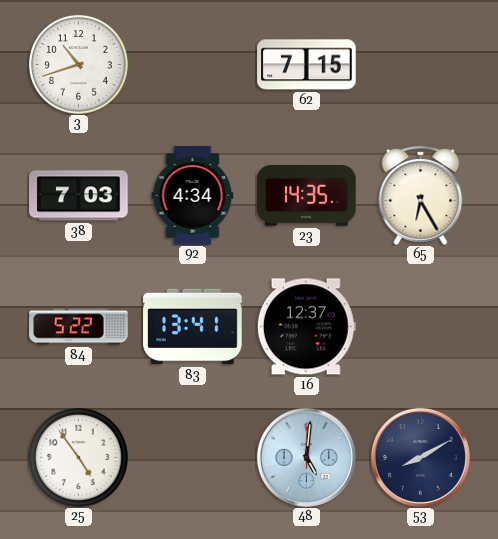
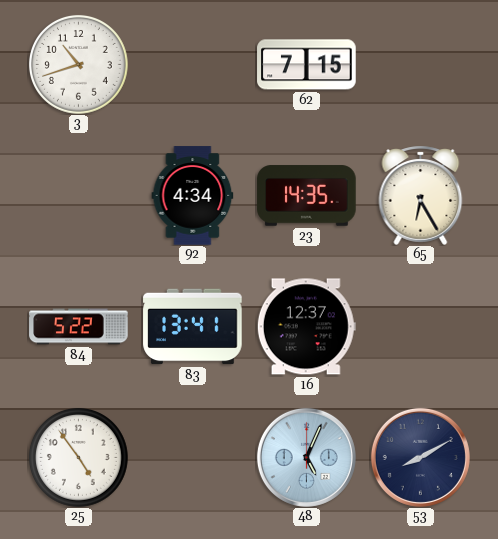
38: 7:03 -> none (79, 196)
48: 5:01 -> 5:04 (306, 457)
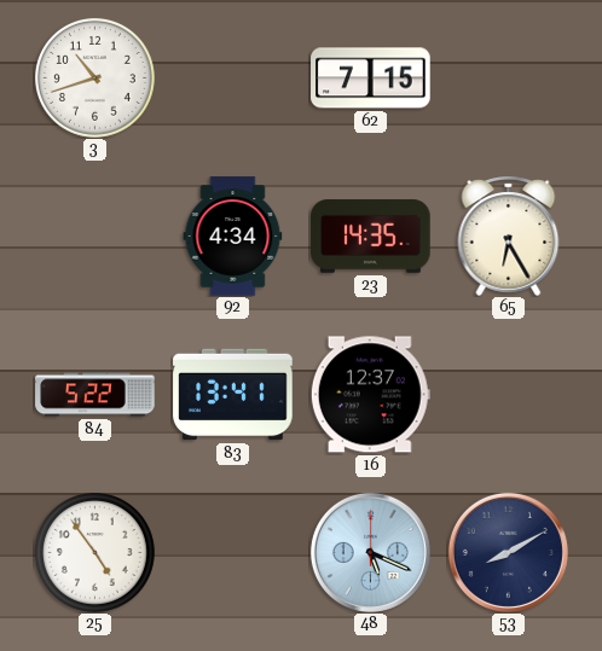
48: 5:04 -> 5:19 (370, 552)
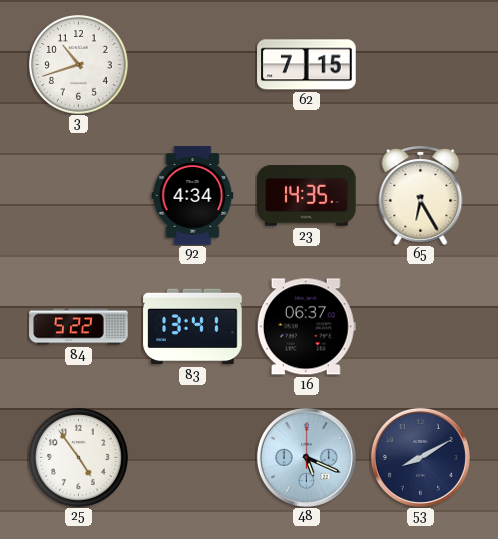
16: 12:37 -> 06:37 (306, 327)
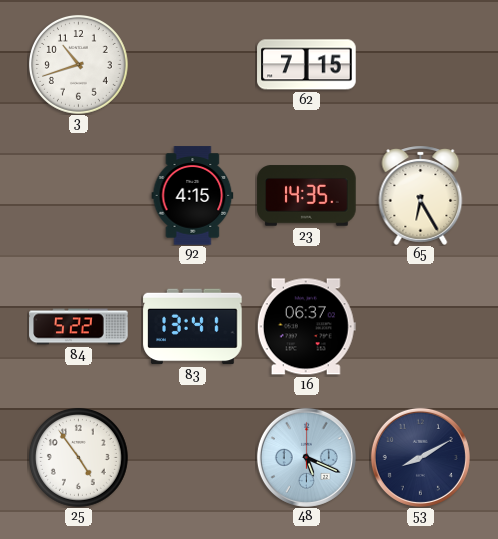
92: 4:34 -> 4:15 (193, 196)
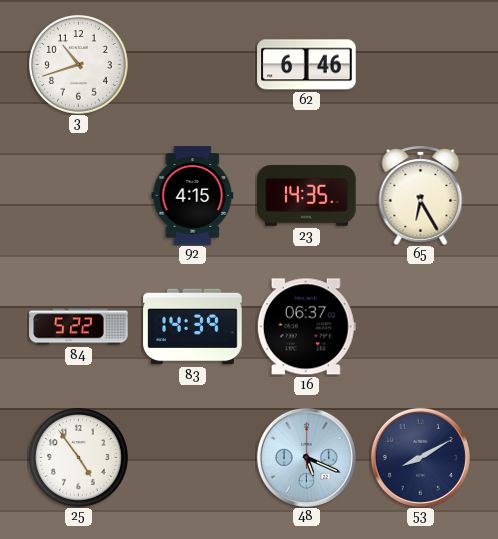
62: 7:15 -> 6:46 (307, 65)
83: 13:41 -> 14:39 (193, 327)
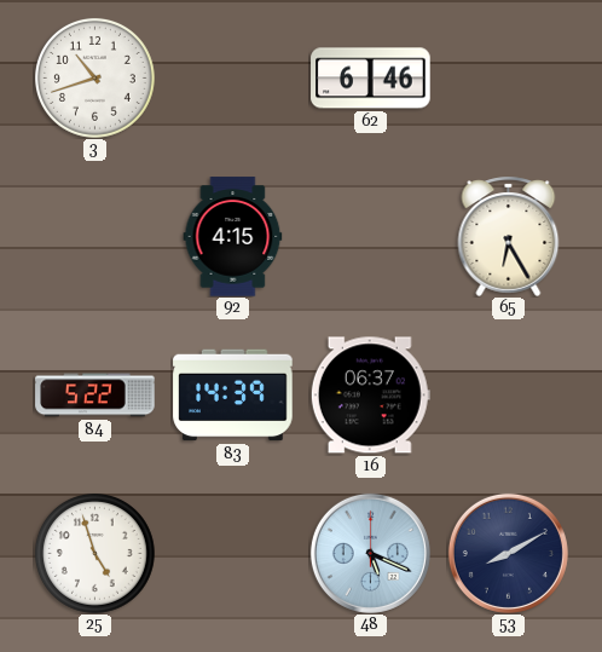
23: 14:35 -> none (307, 196)
25: 4:54 -> 4:57 (94, 553)
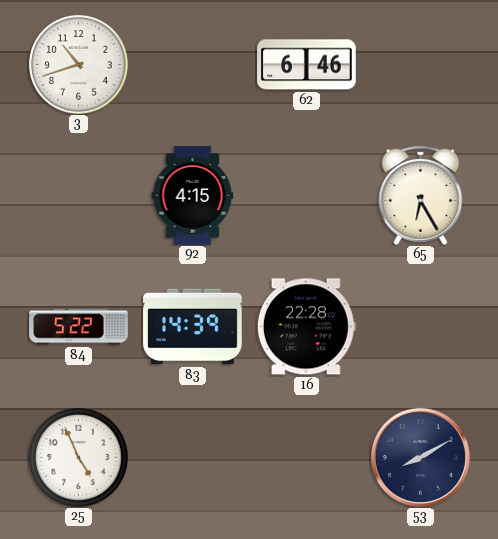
16: 06:37 -> 22:28 (306, 327)
25: 4:57 -> 4:56 (78, 457)
48: 5:19 -> none (370, 553)
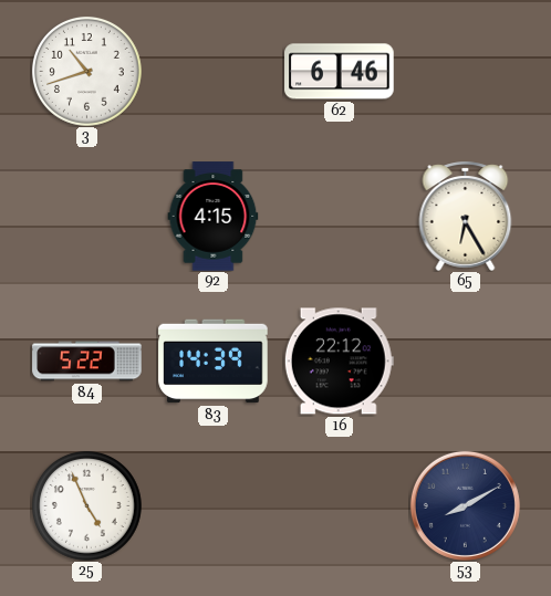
16: 22:28 -> 22:12 (339, 362)
